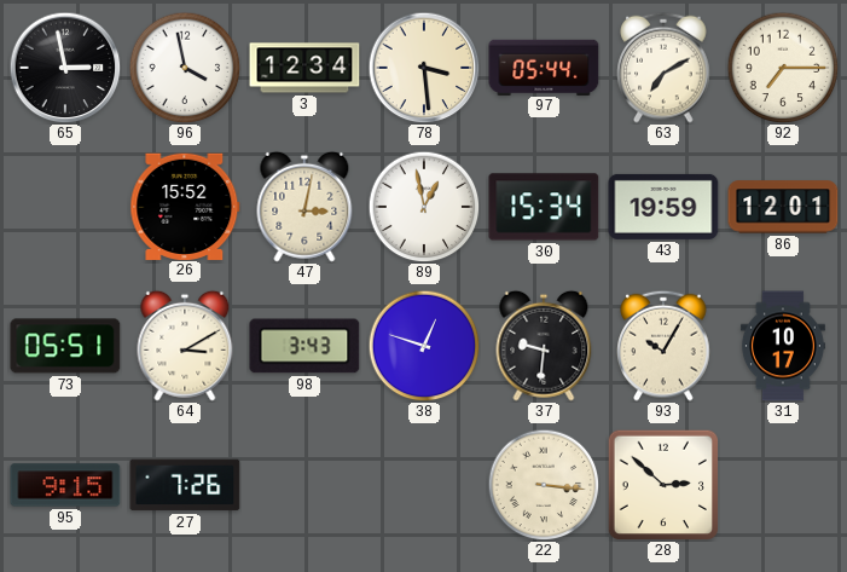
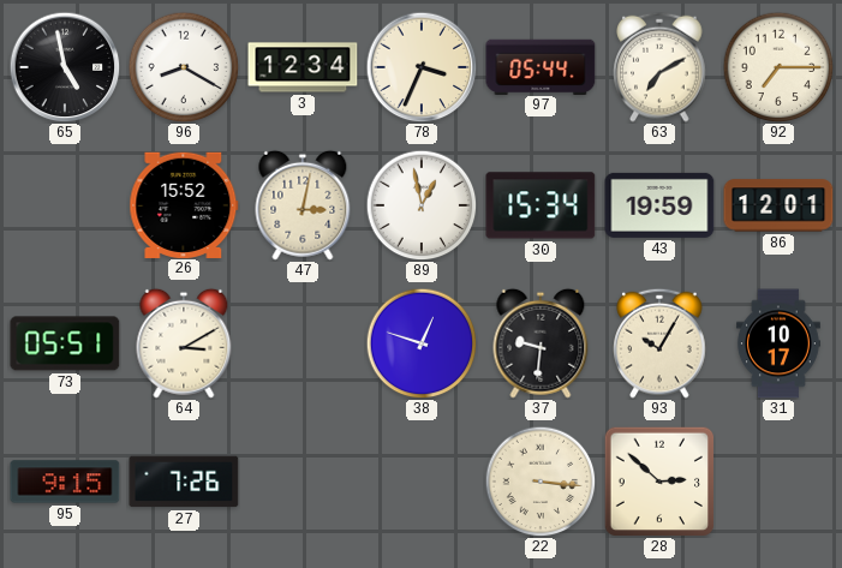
65: 2:58 -> 4:58 (65, 67)
96: 3:58 -> 8:20 (184, 67)
78: 3:29 -> 3:34 (422, 67)
98: 3:43 -> none (304, 346)
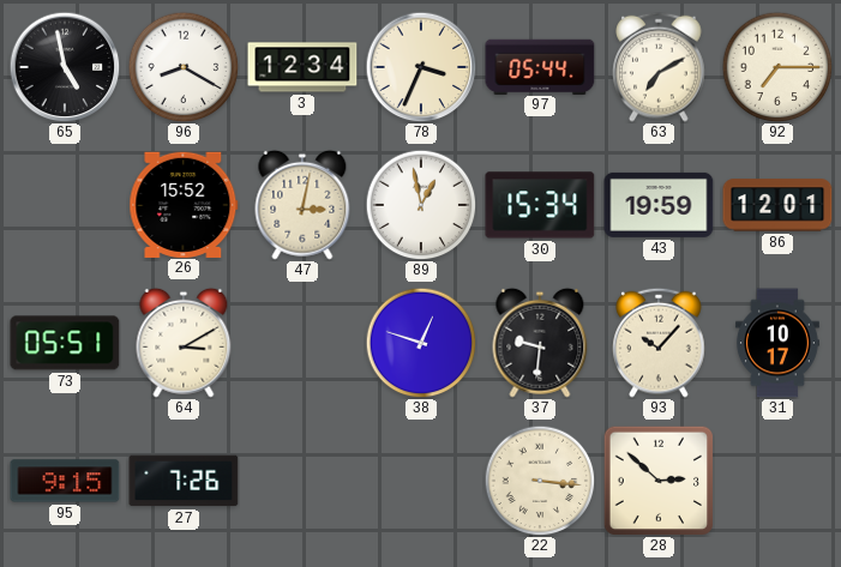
93: 10:05 -> 10:07 (659, 343)
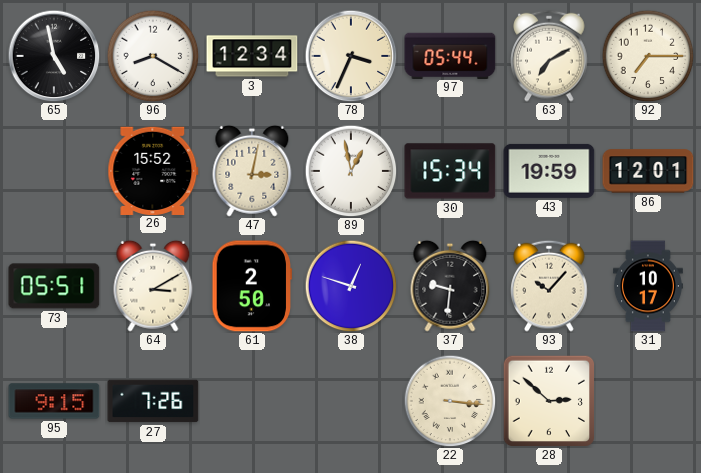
61: none -> 2:50 (251, 286)
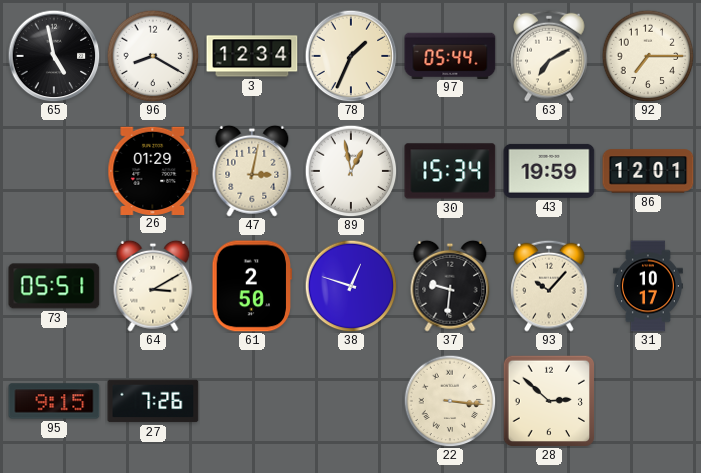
78: 3:34 -> 1:34 (351, 56)
26: 15:52 -> 01:29 (153, 170)
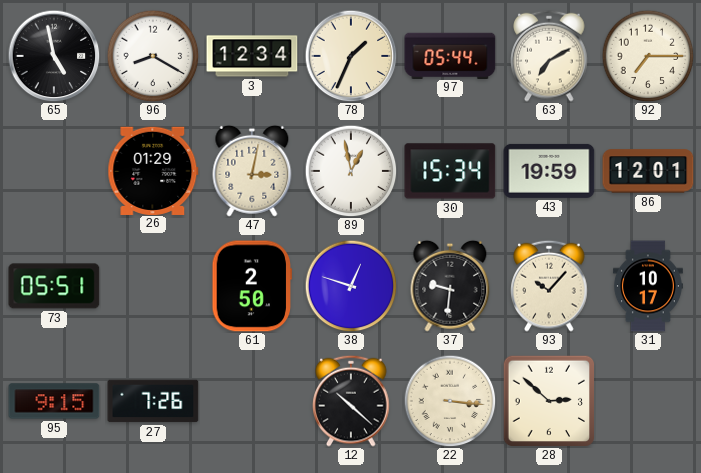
64: 3:10 -> none (153, 286)
12: none -> 10:22 (351, 401)
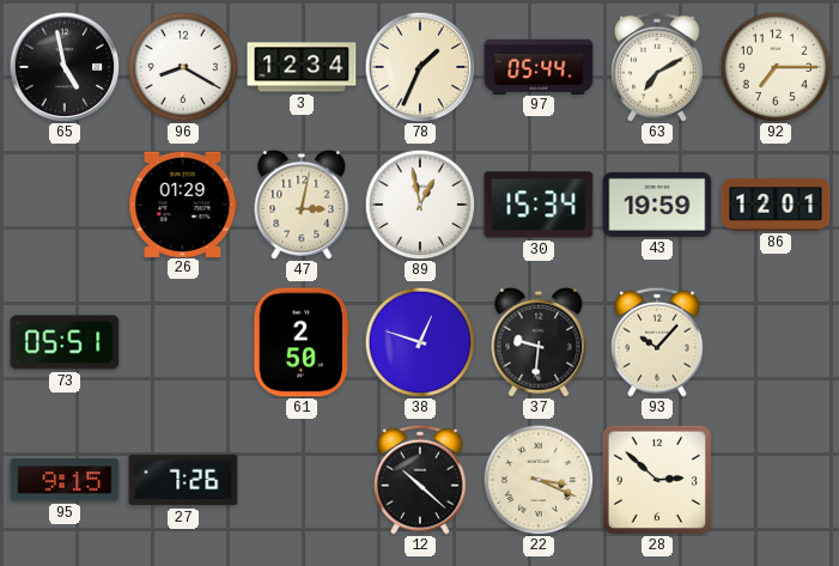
31: 10:17 -> none (648, 286)
22: 3:16 -> 3:19 (539, 480)
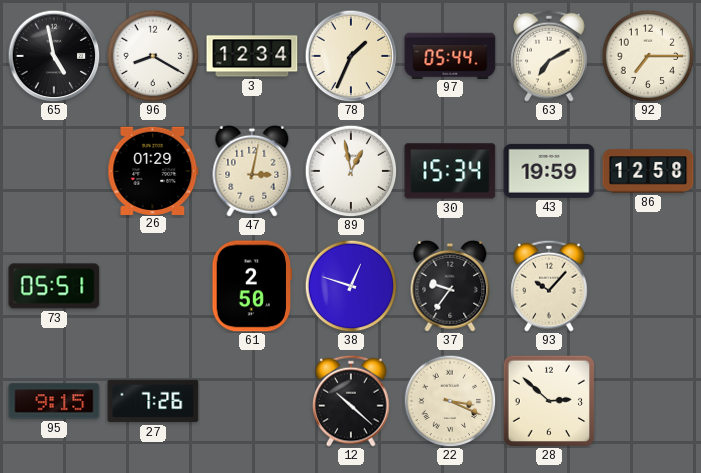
86: 12:01 -> 12:58 (648, 171)
37: 9:31 -> 9:36 (450, 286)
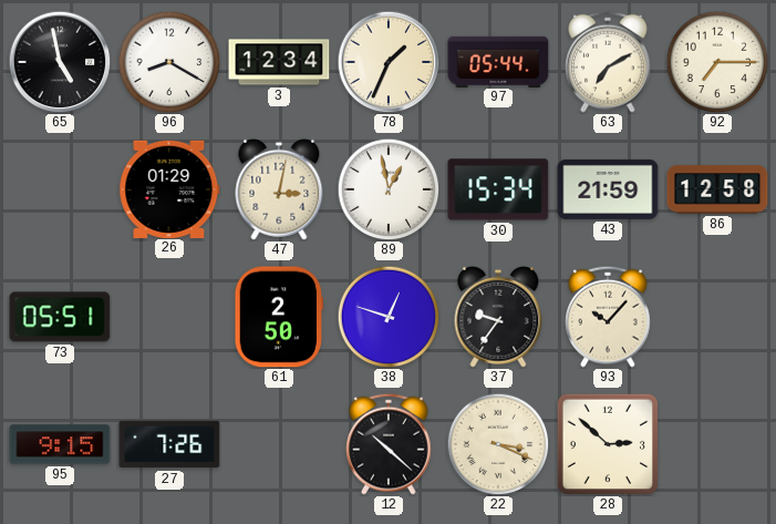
43: 19:59 -> 21:59 (608, 189)
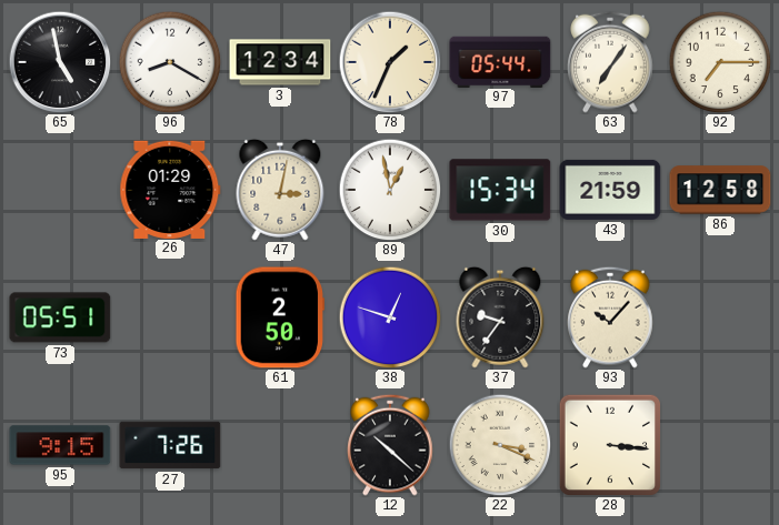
63: 7:10 -> 7:06 (610, 62)
28: 2:52 -> 3:16 (609, 444)
